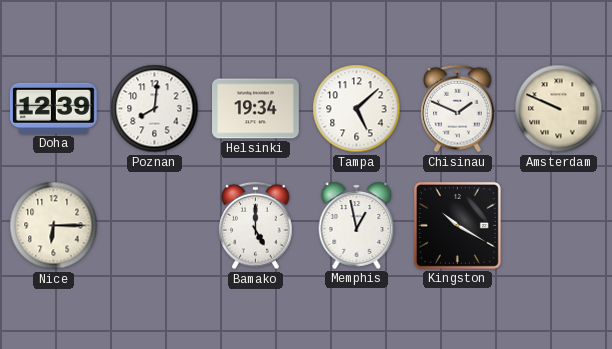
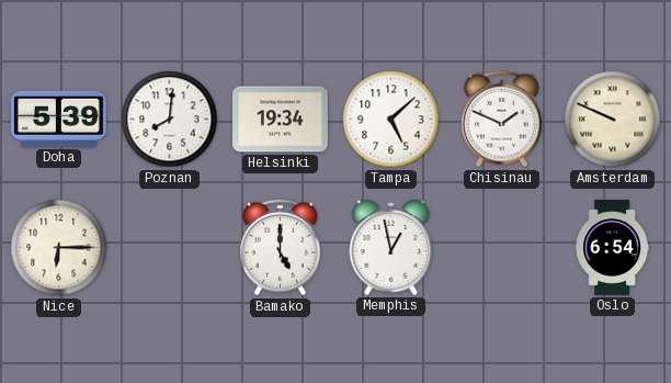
Doha: 12:39 -> 5:39 (58, 119)
Kingston: 10:20 -> none (457, 225)
Oslo: none -> 6:54 (612, 248)
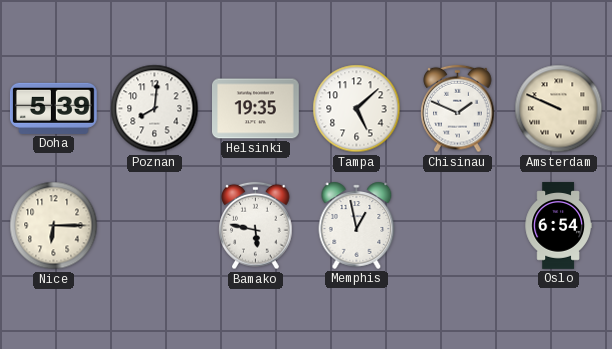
Helsinki: 19:34 -> 19:35 (256, 109)
Bamako: 5:00 -> 5:47 (256, 226)
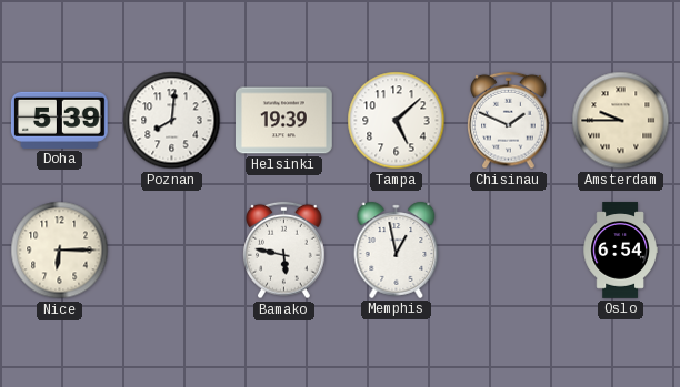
Helsinki: 19:35 -> 19:39 (284, 121)
Amsterdam: 9:49 -> 9:45 (621, 121)
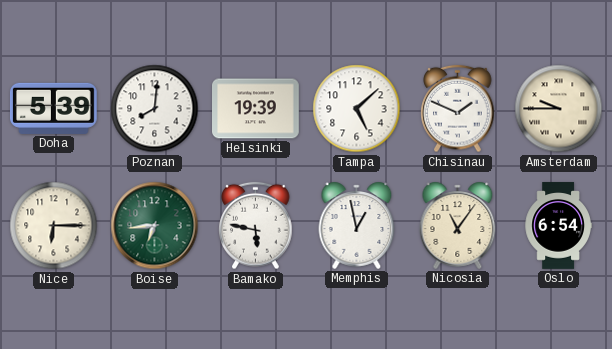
Boise: none -> 6:44 (155, 226)
Nicosia: none -> 11:06 (458, 225)
